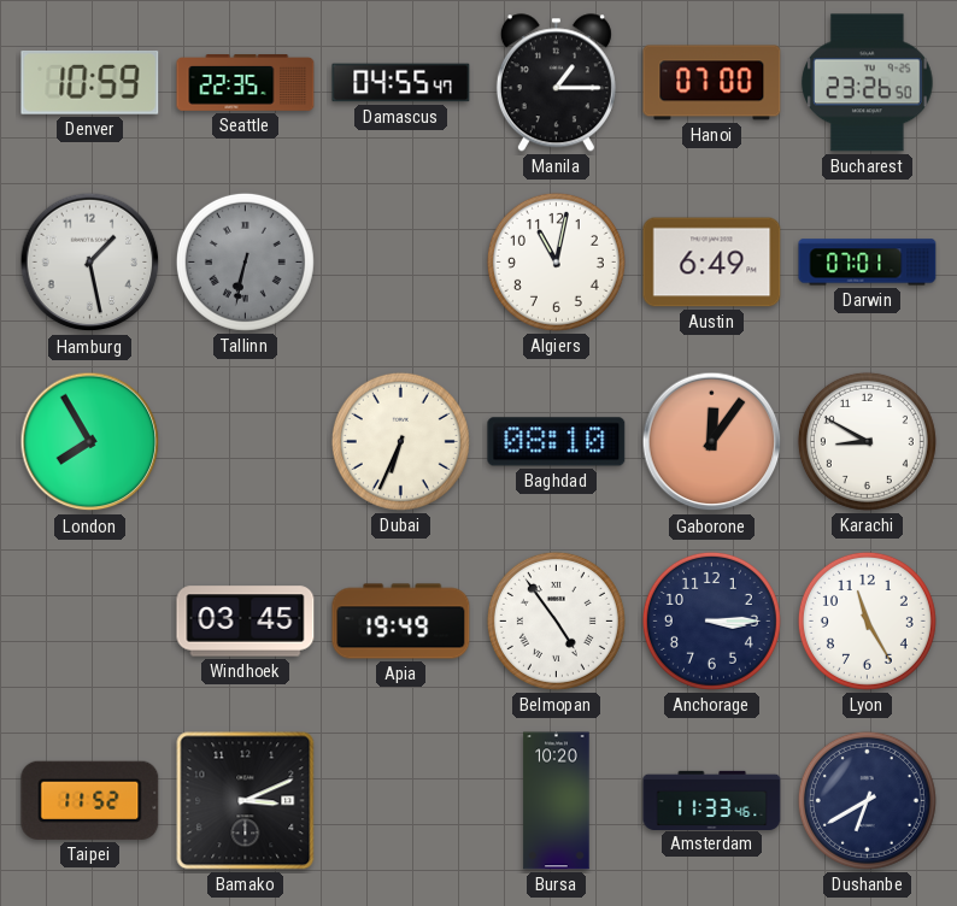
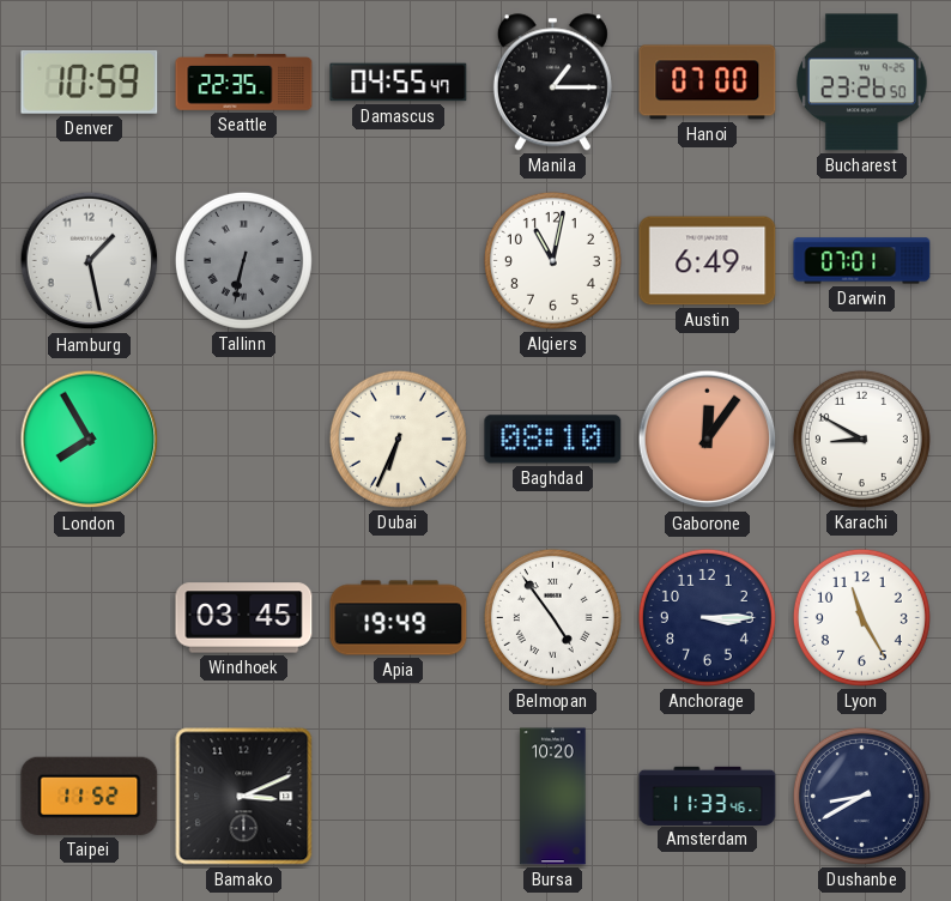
Dushanbe: 6:40 -> 8:40 (861, 796)
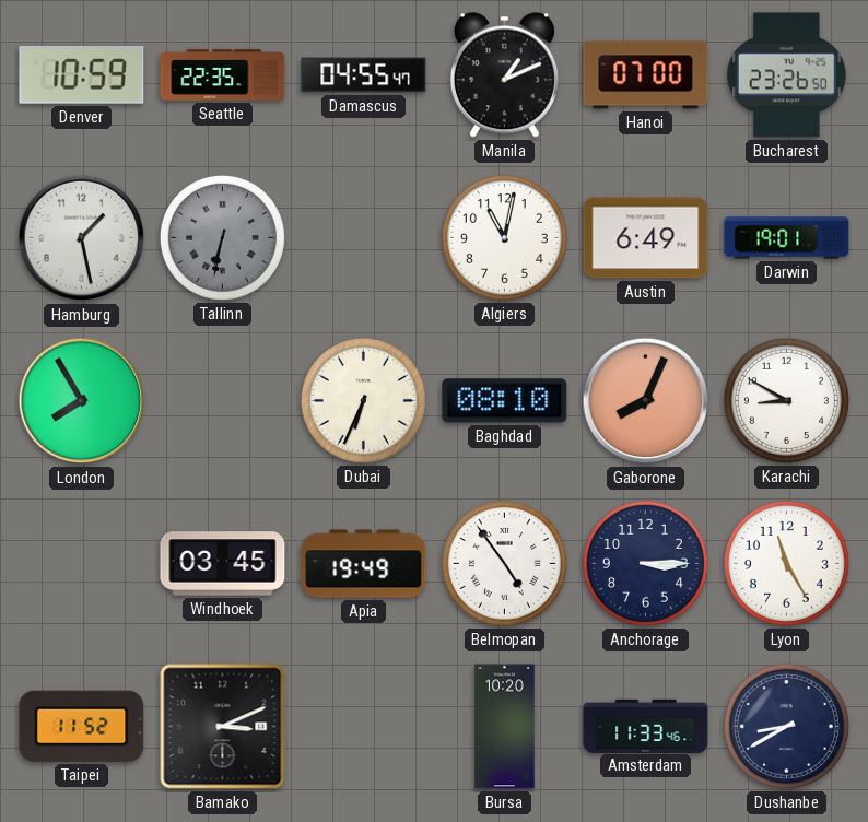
Manila: 1:15 -> 1:11 (504, 75)
Darwin: 07:01 -> 19:01 (787, 238)
Gaborone: 12:06 -> 8:04 (646, 401)
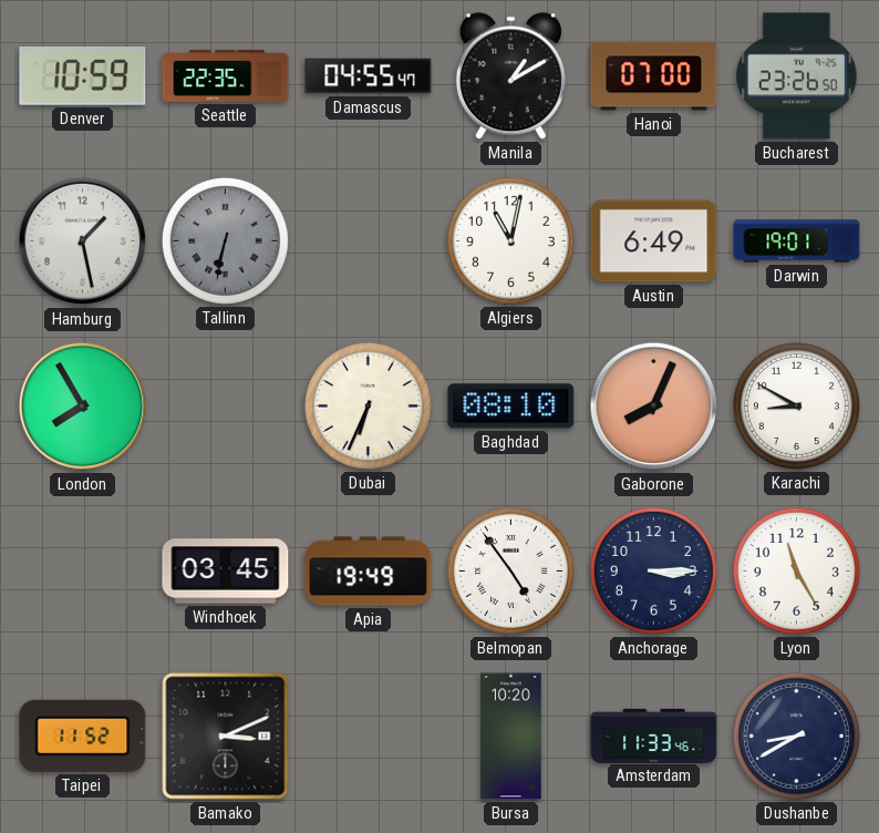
Manila: 1:11 -> 1:10 (510, 76)
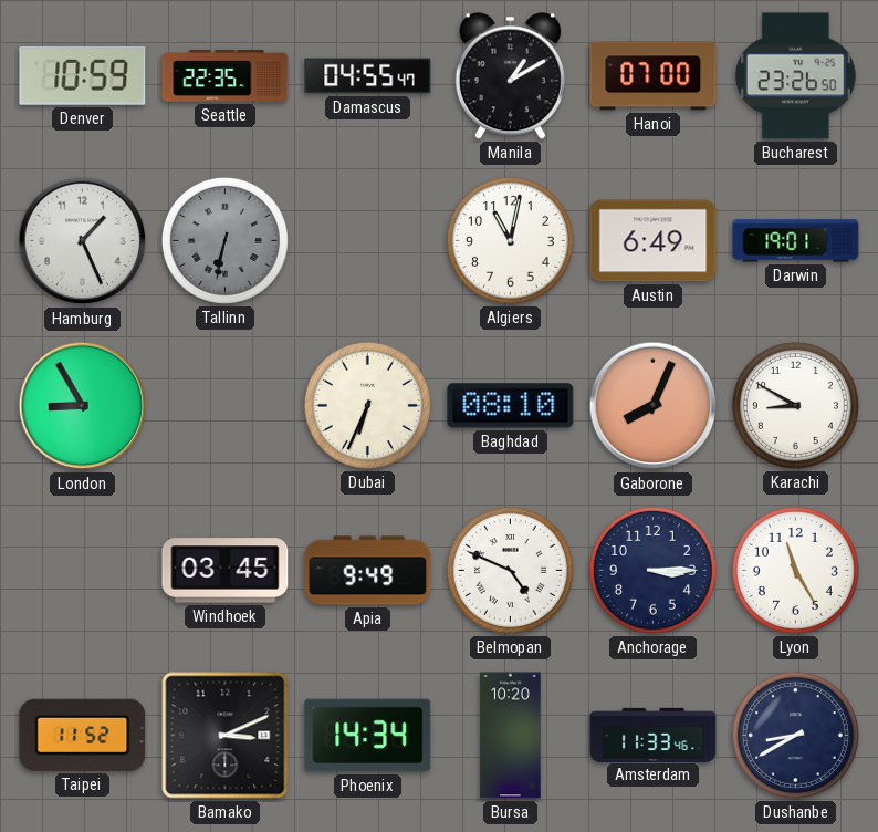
Hamburg: 1:28 -> 1:26 (83, 241)
London: 7:55 -> 8:55 (83, 406)
Apia: 19:49 -> 9:49 (368, 571)
Belmopan: 4:54 -> 4:49 (510, 570)
Phoenix: none -> 14:34 (368, 736)
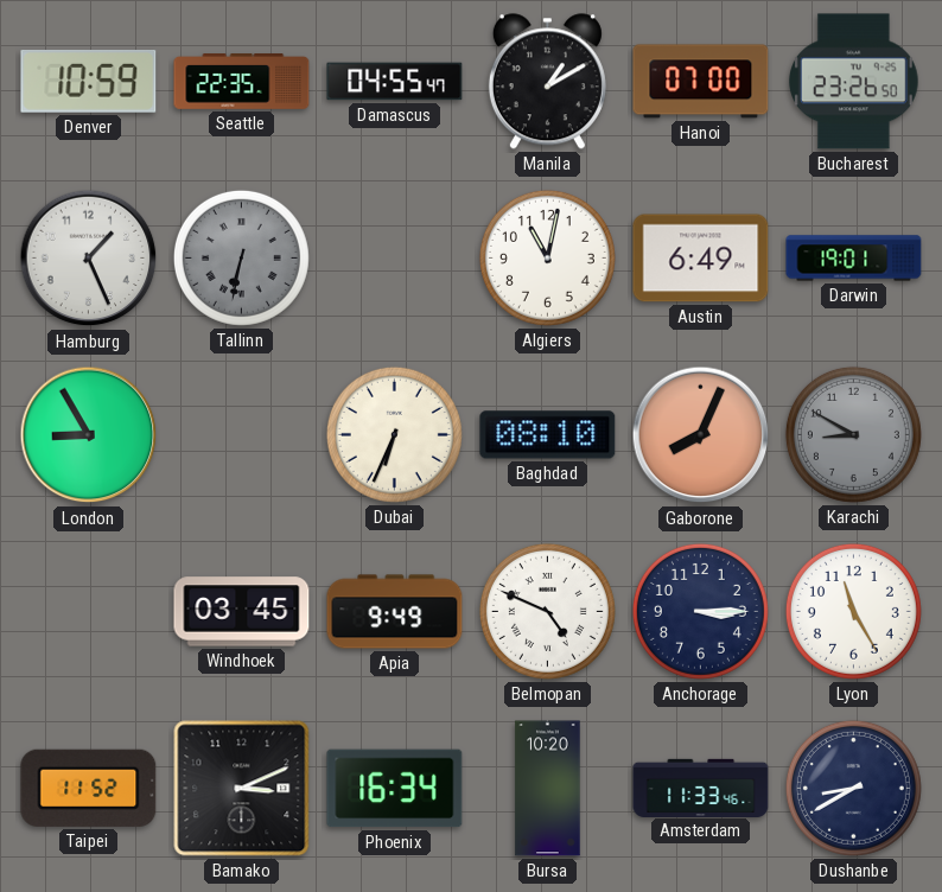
Karachi dial: white -> grey (853, 434)
Phoenix: 14:34 -> 16:34 (395, 789)
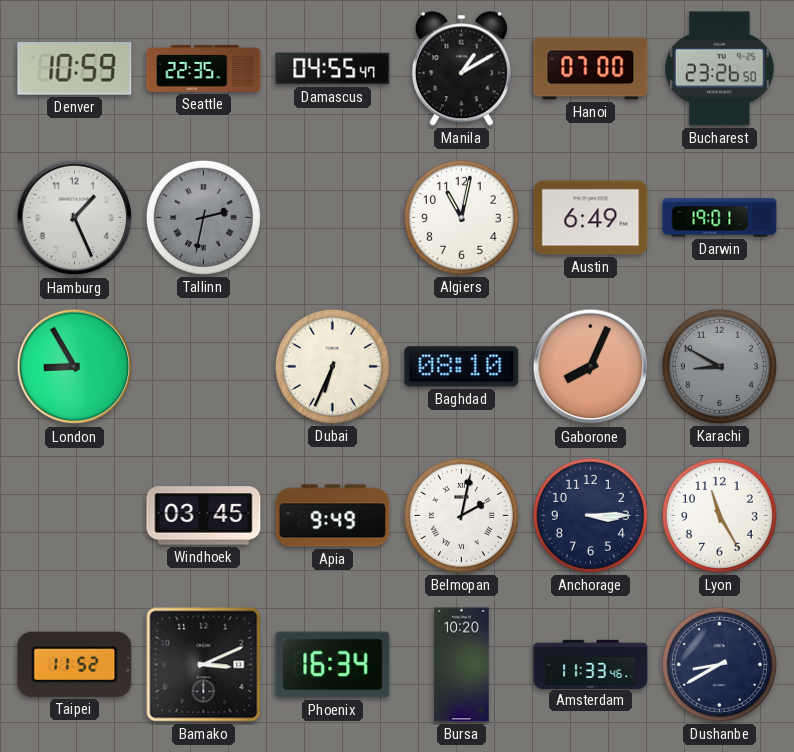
Tallinn: 6:32 -> 2:32 (203, 217)
Belmopan: 4:49 -> 2:02 (461, 515)
